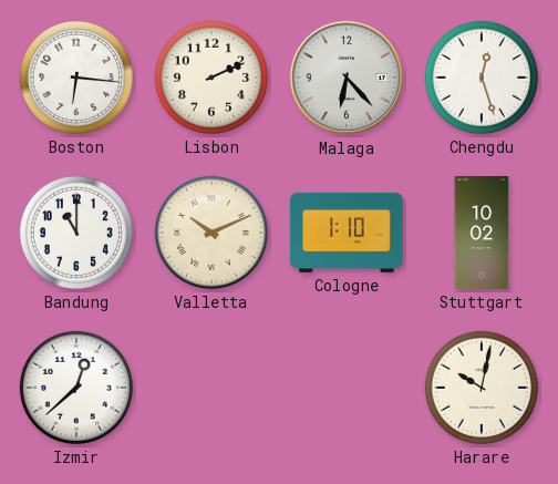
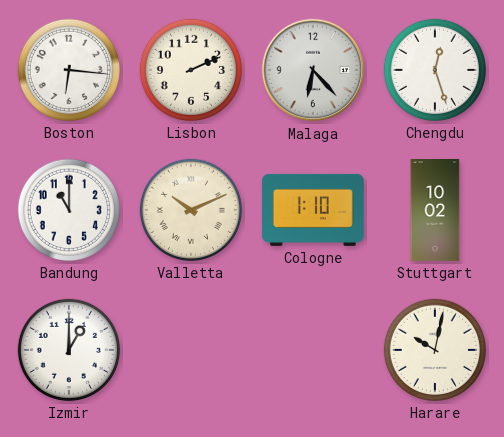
Izmir: 12:38 -> 1:00 (69, 350)
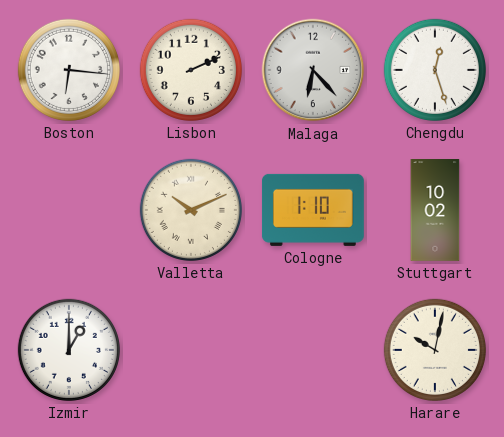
Bandung: 11:00 -> none (69, 210)
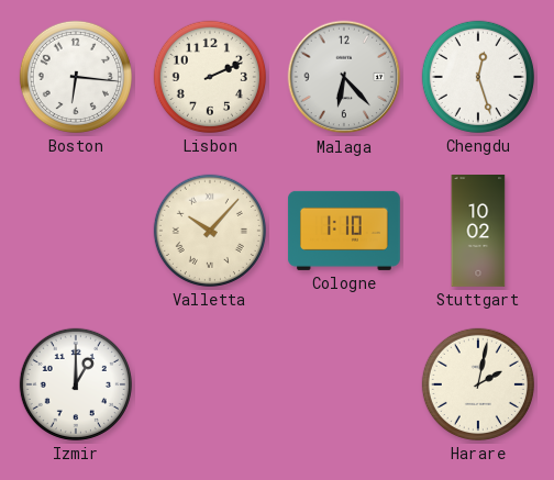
Valletta: 10:11 -> 10:07 (210, 231)
Harare: 10:02 -> 2:02 (478, 384)
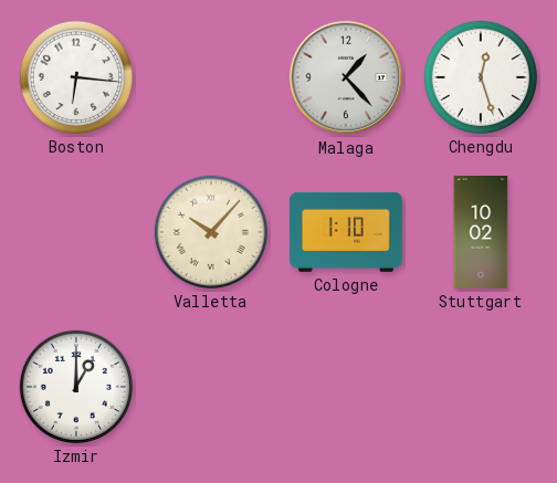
Lisbon: 2:11 -> none (210, 77)
Malaga: 6:23 -> 1:23 (346, 77)
Harare: 2:02 -> none (478, 384)
